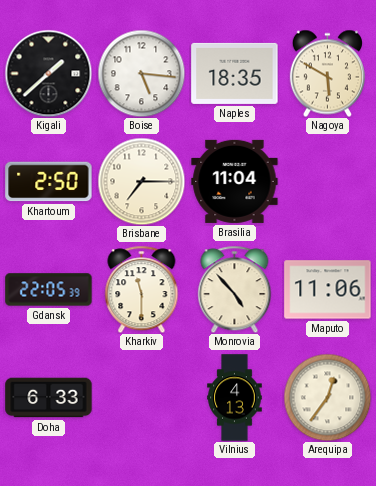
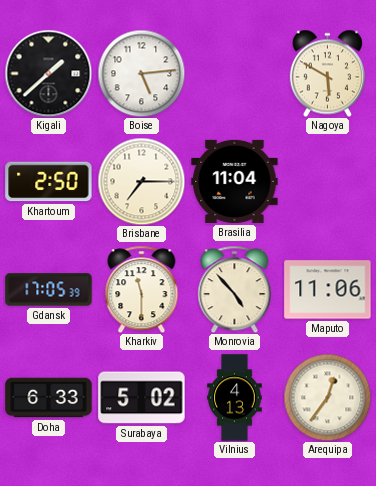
Boise: 5:16 -> 5:14 (141, 73)
Naples: 18:35 -> none (235, 73)
Gdansk: 22:05 -> 17:05 (49, 290)
Surabaya: none -> 5:02 (142, 398)
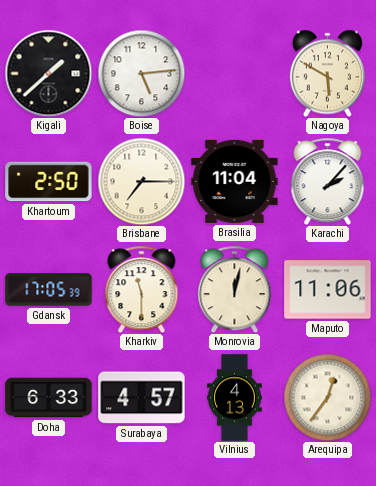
Karachi: none -> 2:07 (328, 181)
Monrovia: 4:53 -> 12:02 (235, 289)
Surabaya: 5:02 -> 4:57 (142, 398)
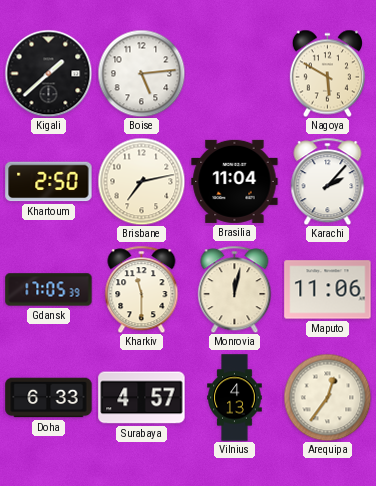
Brisbane: 7:15 -> 7:13 (141, 181)
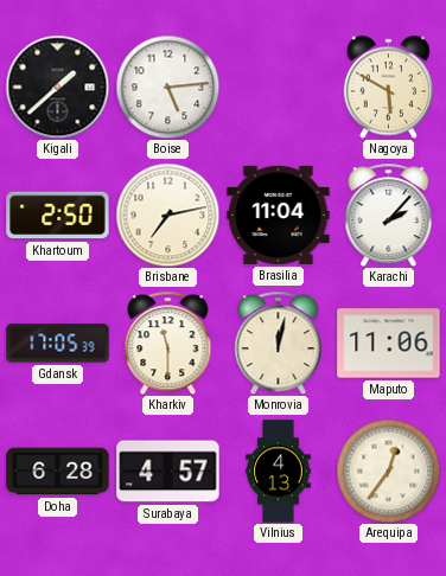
Doha: 6:33 -> 6:28 (58, 472)
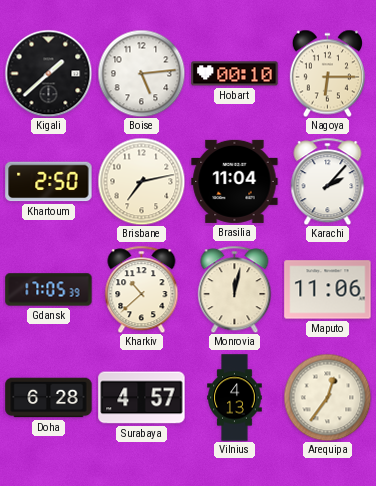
Hobart: none -> 00:10 (235, 74)
Nagoya: 5:50 -> 6:15 (327, 73)
Kharkiv: 11:30 -> 10:38 (142, 289)
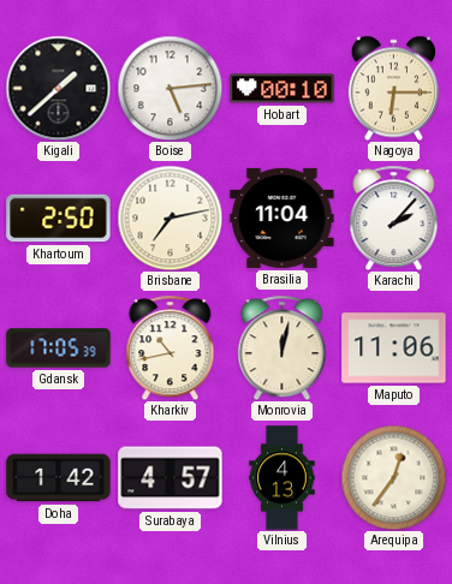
Kharkiv: 10:38 -> 10:43 (171, 347)
Doha: 6:28 -> 1:42 (59, 478)
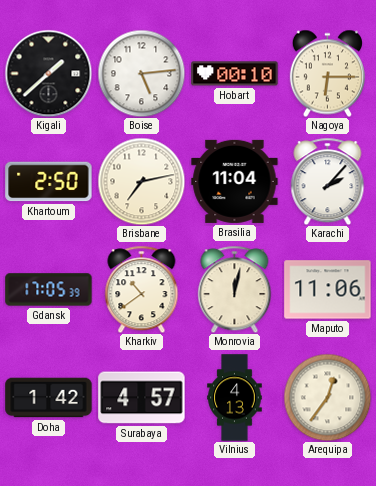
Kharkiv: 10:43 -> 10:39 (142, 289)
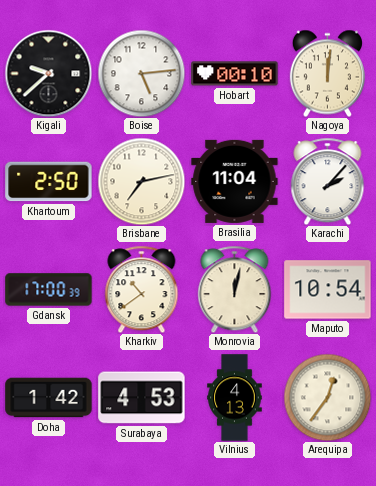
Kigali: 1:38 -> 9:38 (48, 73)
Nagoya: 6:15 -> 12:01 (327, 73)
Gdansk: 17:05 -> 17:00 (49, 290)
Maputo: 11:06 -> 10:54 (328, 290)
Surabaya: 4:57 -> 4:53 (142, 398)
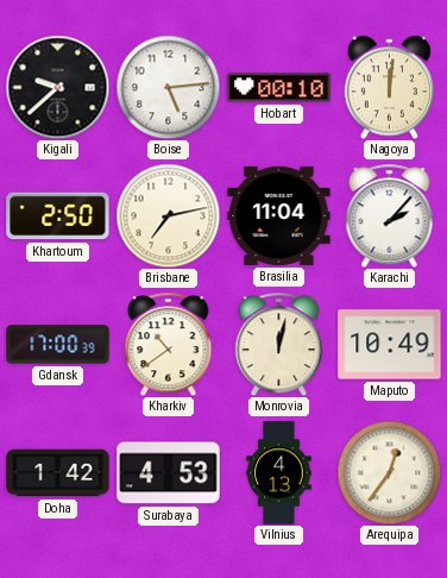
Maputo: 10:54 -> 10:49 (390, 345)
